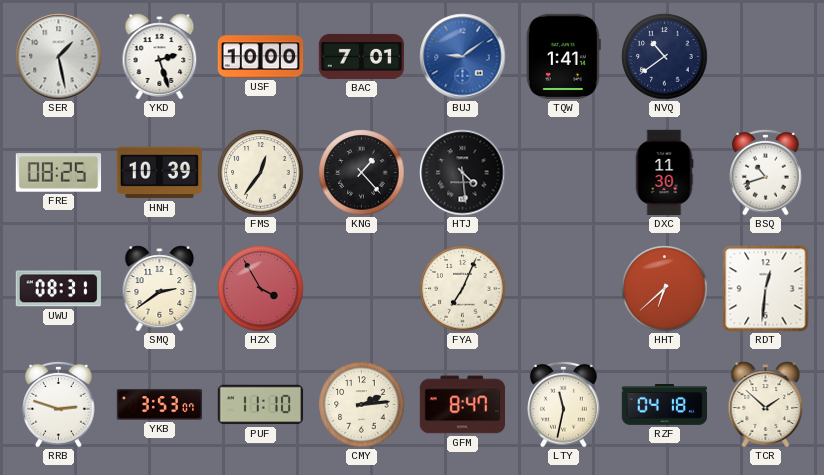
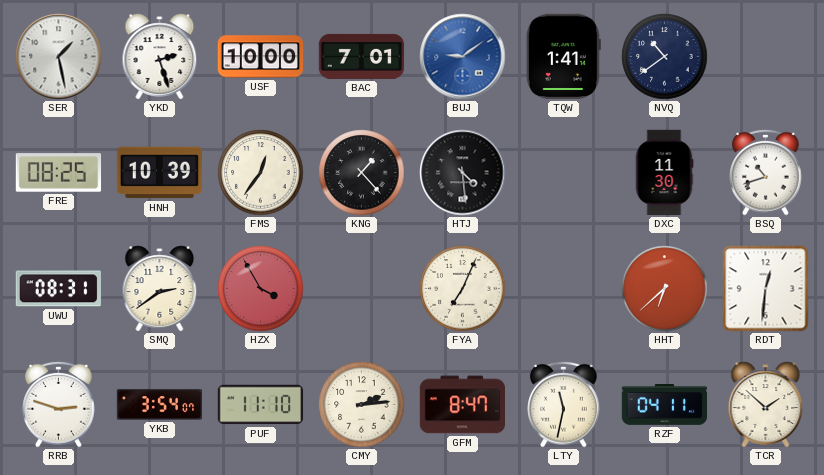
YKB: 3:53 -> 3:54 (160, 405)
RZF: 04:18 -> 04:11 (665, 404)
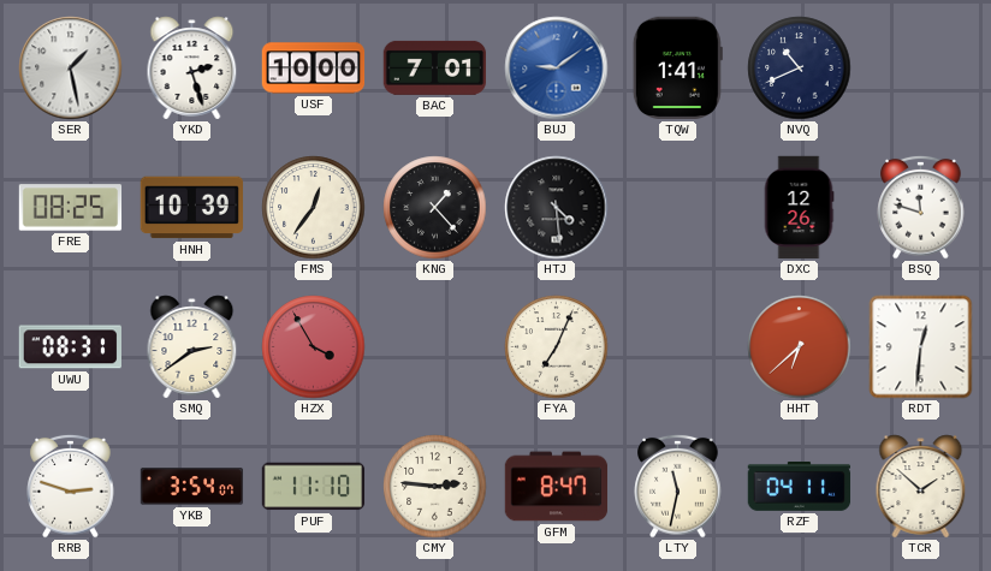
NVQ: 10:39 -> 10:41 (800, 69)
DXC: 11:30 -> 12:26 (799, 208)
BSQ: 10:42 -> 11:48 (921, 207)
CMY: 2:14 -> 2:46 (435, 487)
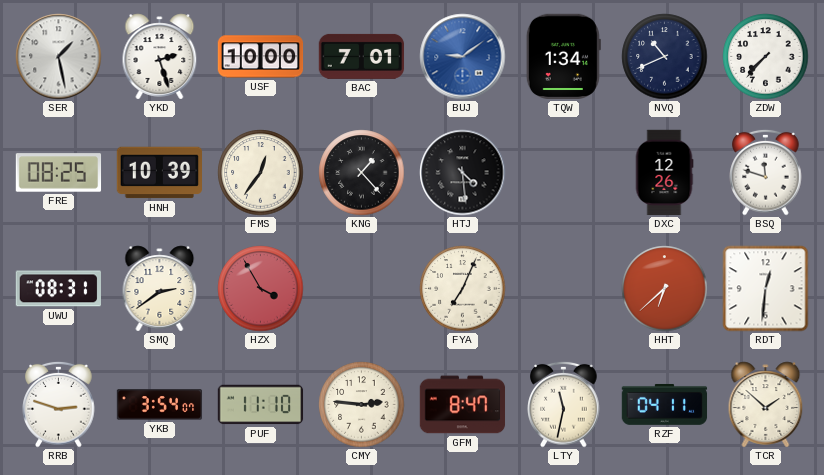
TQW: 1:41 -> 1:34 (563, 57)
ZDW: none -> 7:37 (766, 57)
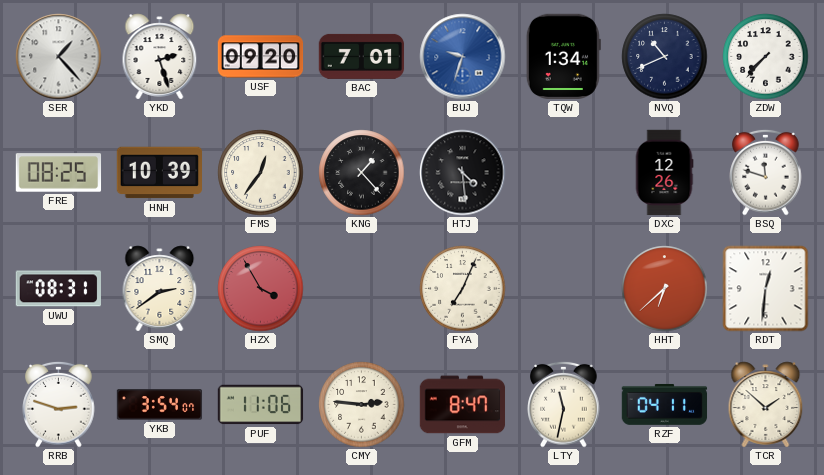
SER: 1:28 -> 1:23 (59, 57)
USF: 10:00 -> 09:20 (261, 57)
BUJ: 9:09 -> 9:33 (463, 57)
PUF: 11:10 -> 11:06 (261, 405)
